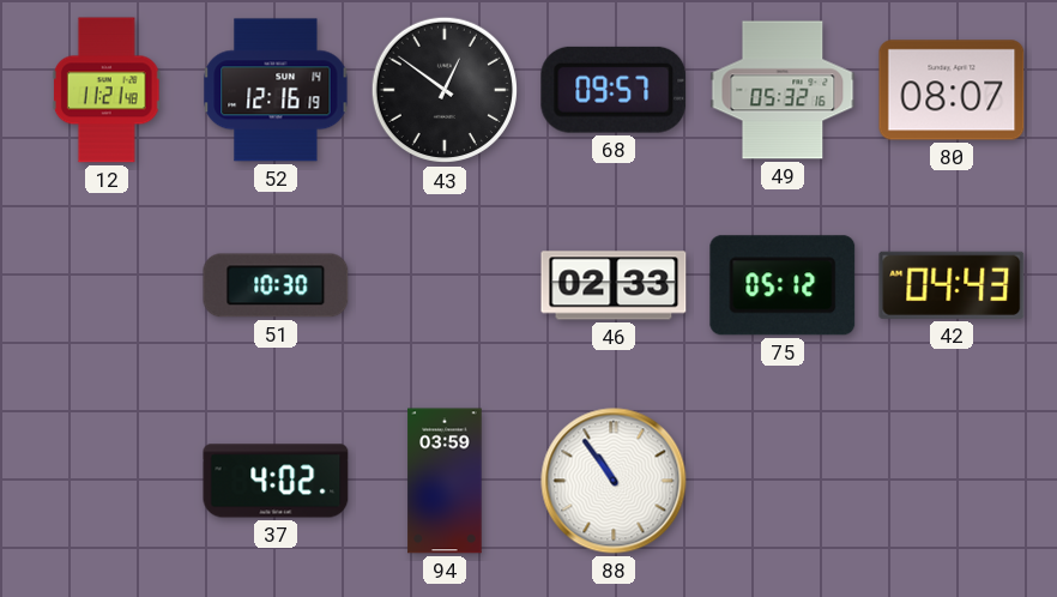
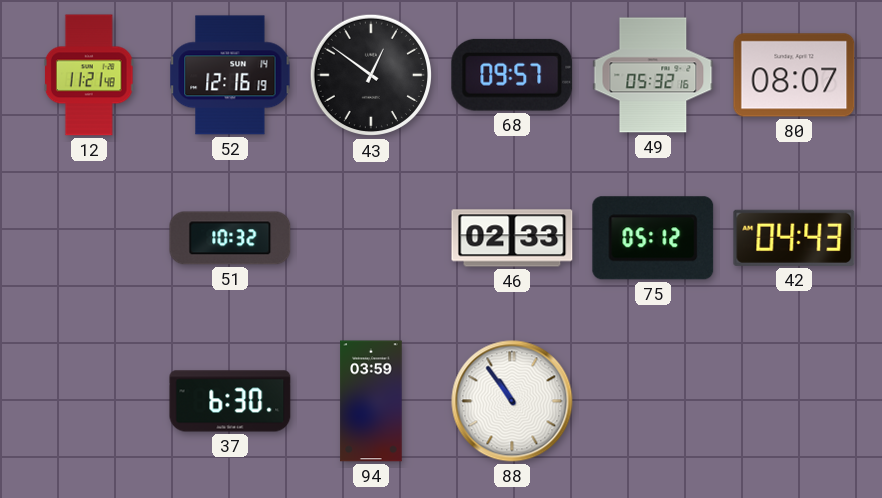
51: 10:30 -> 10:32 (230, 238)
37: 4:02 -> 6:30 (230, 401)
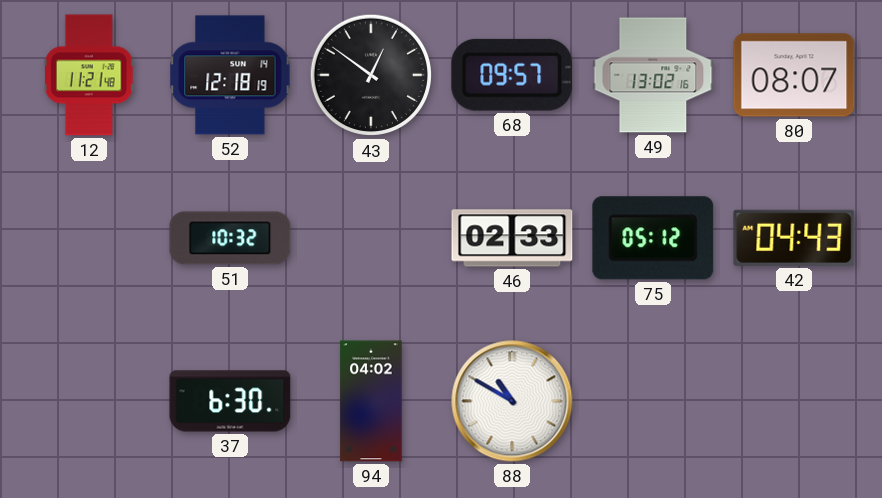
52: 12:16 -> 12:18 (230, 75)
49: 05:32 -> 13:02 (653, 75)
94: 03:59 -> 04:02 (371, 401)
88: 10:54 -> 10:50 (512, 401)
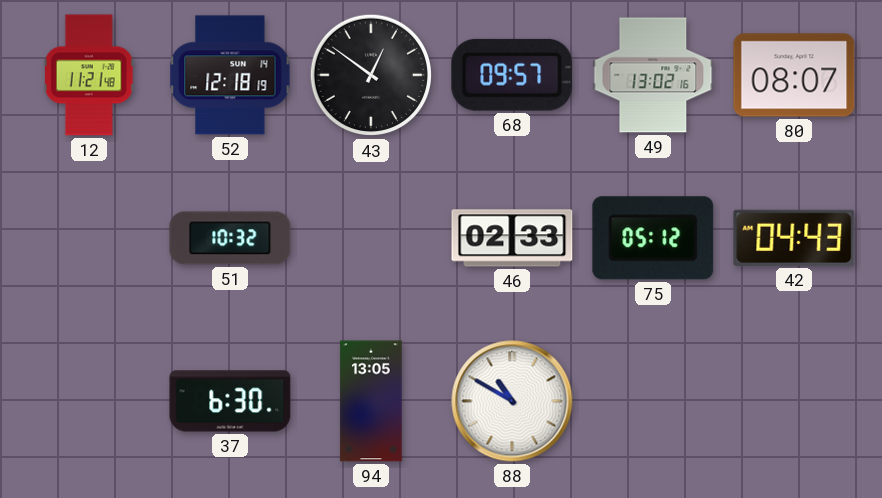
94: 04:02 -> 13:05 (371, 401)
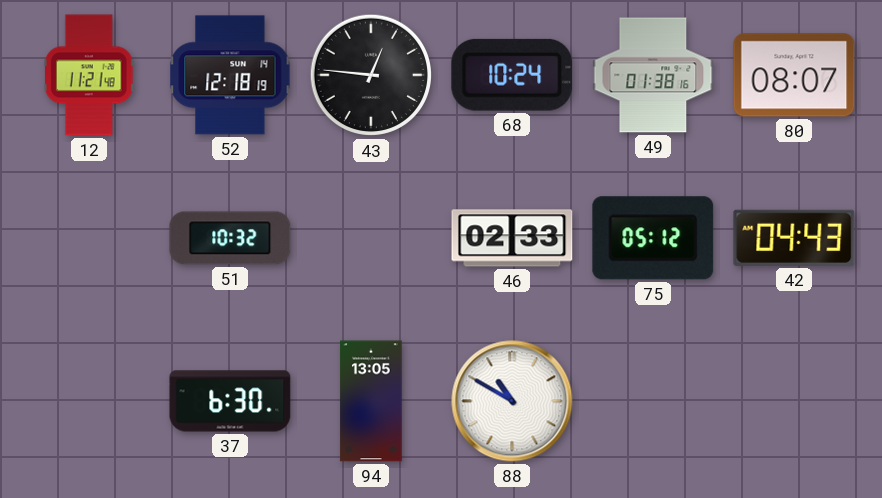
43: 12:51 -> 12:46 (371, 75)
68: 09:57 -> 10:24 (512, 75)
49: 13:02 -> 01:38 (653, 75)
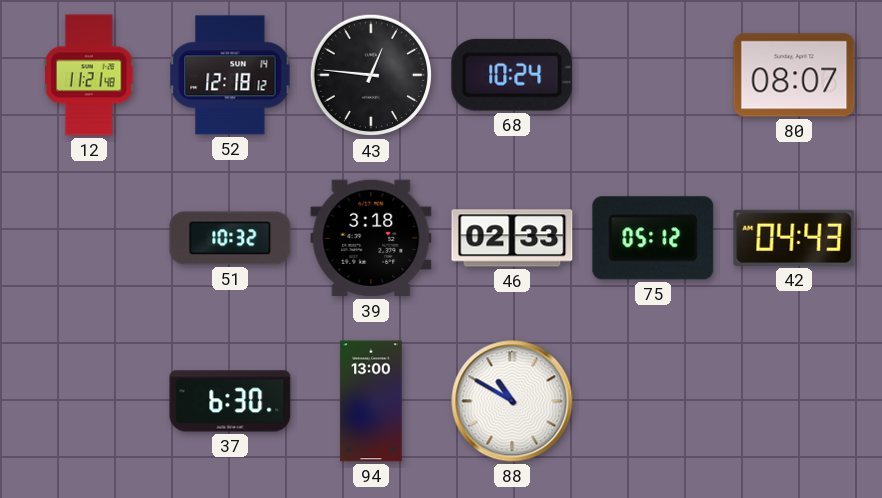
52: 12:18:19 -> 12:18:12 (230, 75)
49: 01:38 -> none (653, 75)
39: none -> 3:18 (371, 238)
94: 13:05 -> 13:00 (371, 401)
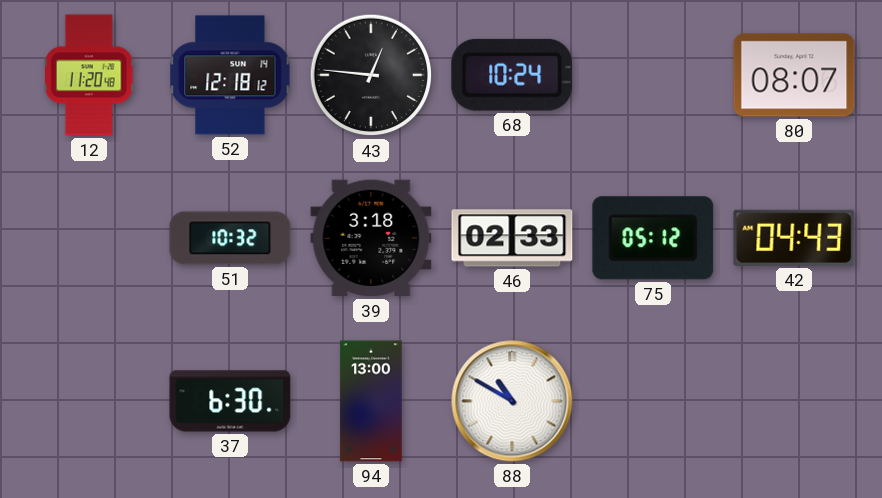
12: 11:21 -> 11:20 (89, 75)
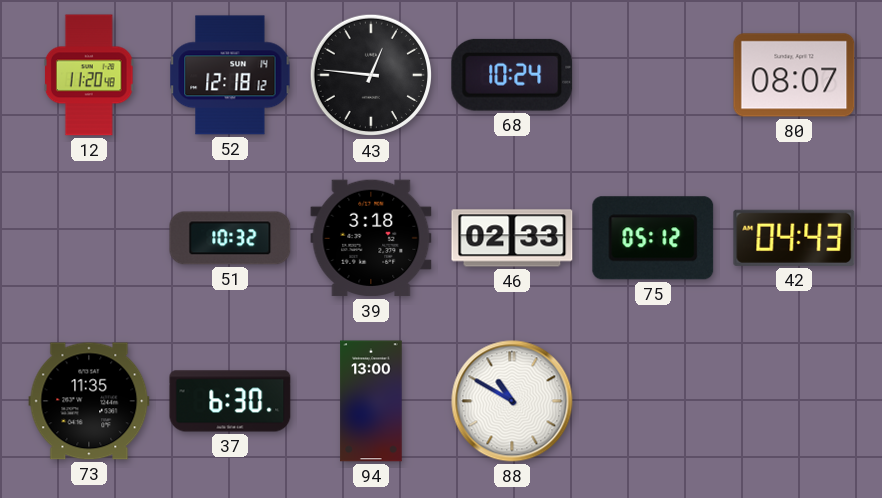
73: none -> 11:35 (89, 401)
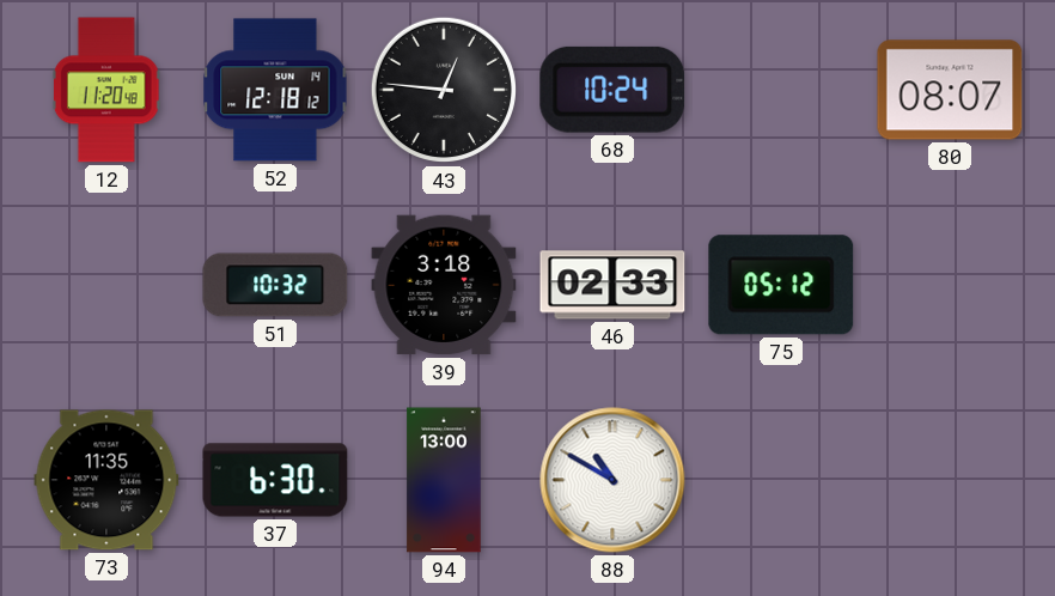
42: 04:43 -> none (794, 238)
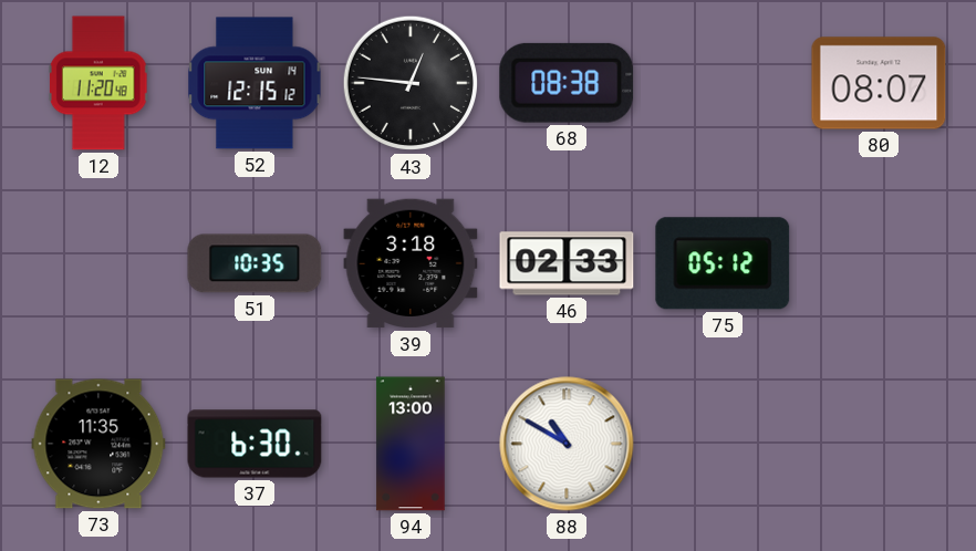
52: 12:18 -> 12:15 (255, 83)
68: 10:24 -> 08:38 (567, 83)
51: 10:32 -> 10:35 (255, 263)
